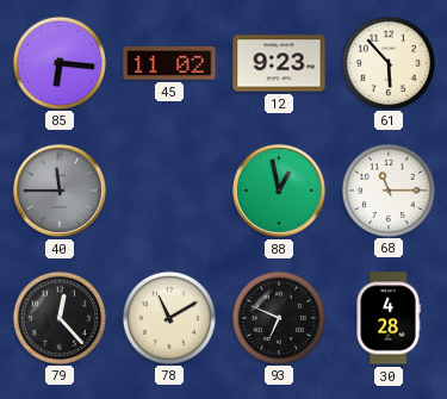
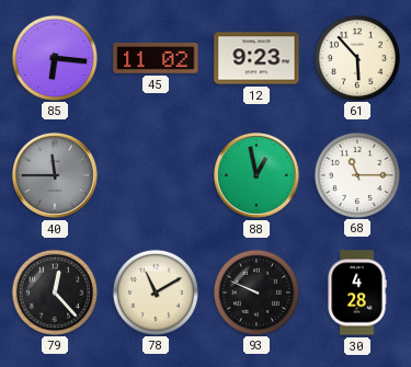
93: 6:49 -> 9:49 (255, 291)
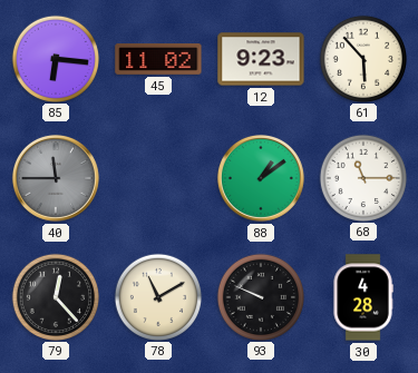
88: 12:58 -> 1:09 (261, 178)
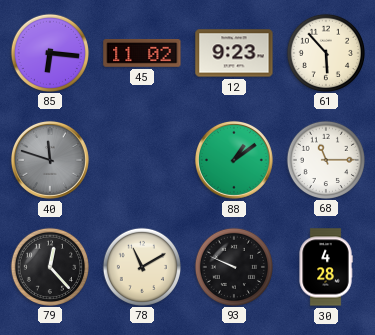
40: 11:45 -> 11:48 (50, 160)
